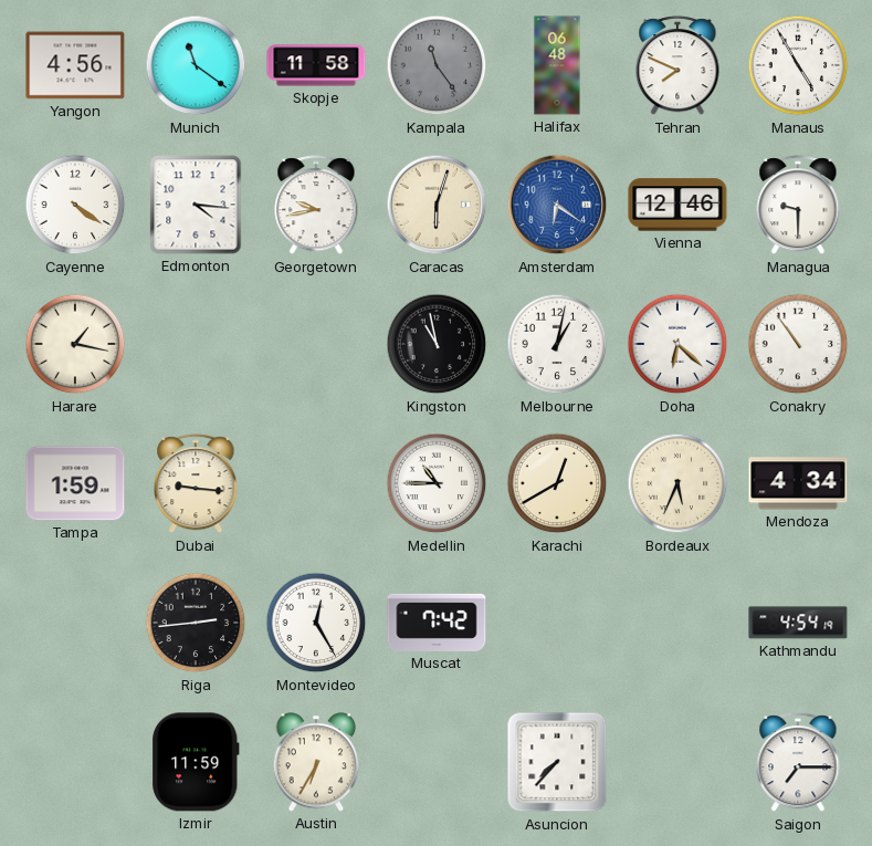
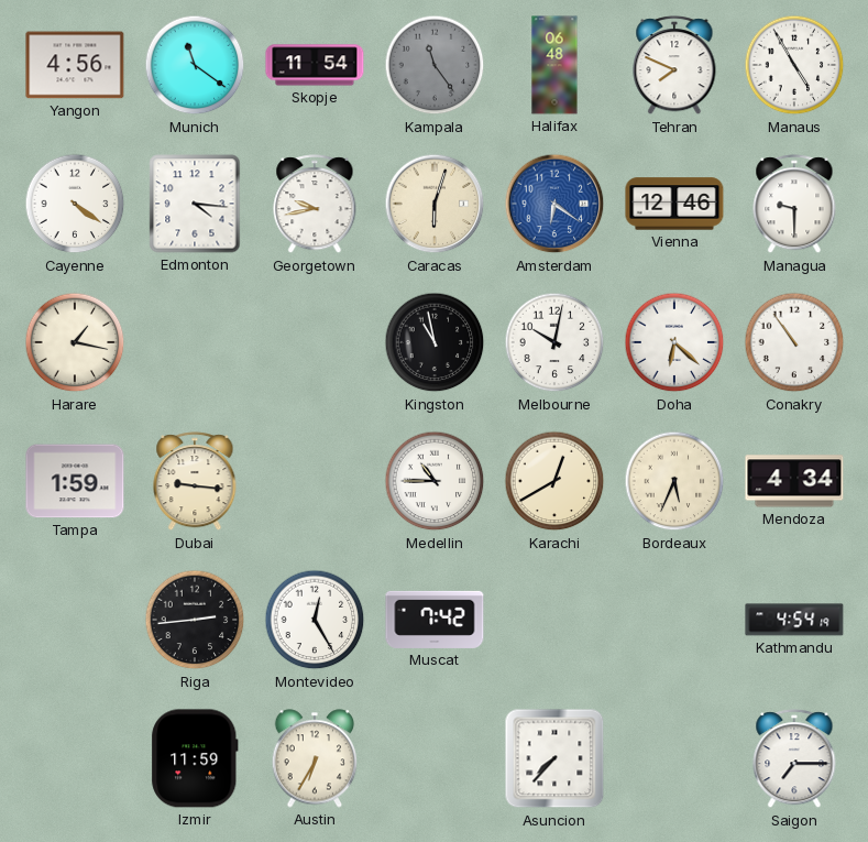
Skopje: 11:58 -> 11:54 (315, 65)
Melbourne: 1:02 -> 10:02 (554, 342)
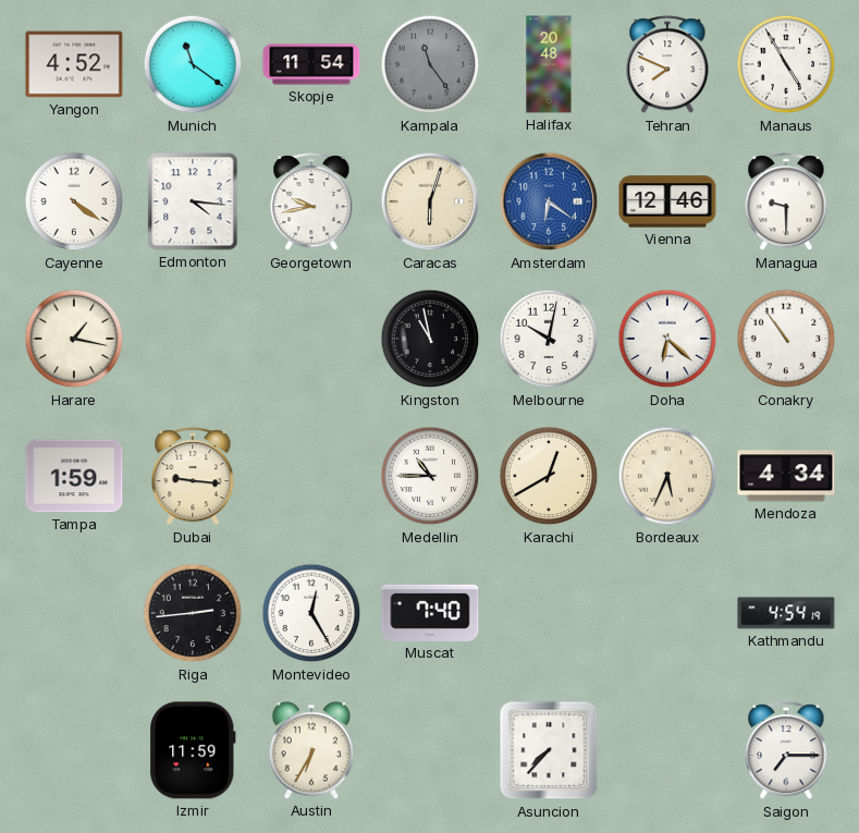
Yangon: 4:56 -> 4:52 (74, 64)
Halifax: 06:48 -> 20:48 (549, 64)
Muscat: 7:42 -> 7:40 (430, 613)
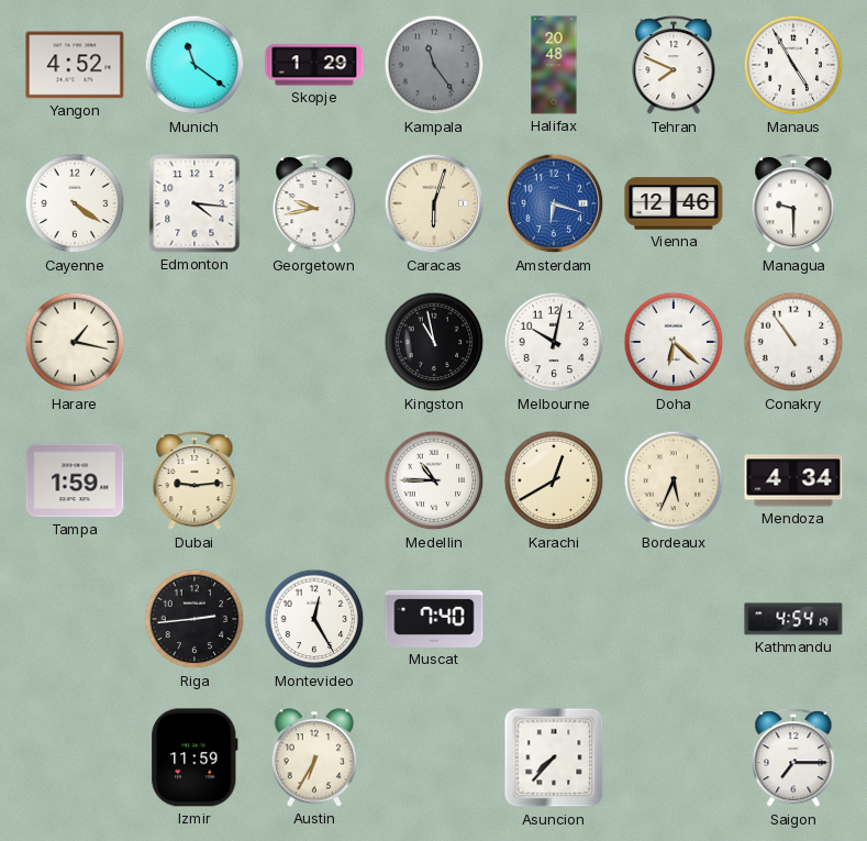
Skopje: 11:54 -> 1:29 (314, 65)
Amsterdam: 6:21 -> 6:18 (554, 203)
Dubai: 9:16 -> 9:14 (194, 482)
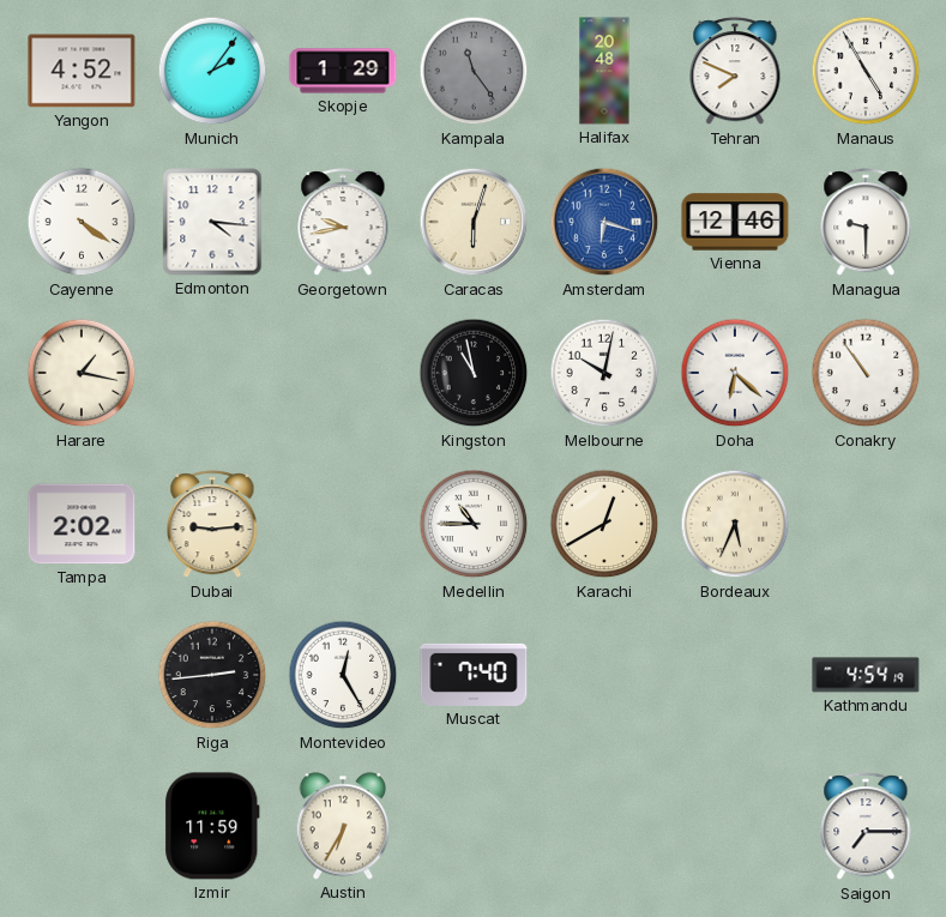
Munich: 11:21 -> 2:06 (212, 71)
Tampa: 1:59 -> 2:02 (82, 524)
Mendoza: 4:34 -> none (793, 480)
Asuncion: 7:37 -> none (554, 757)
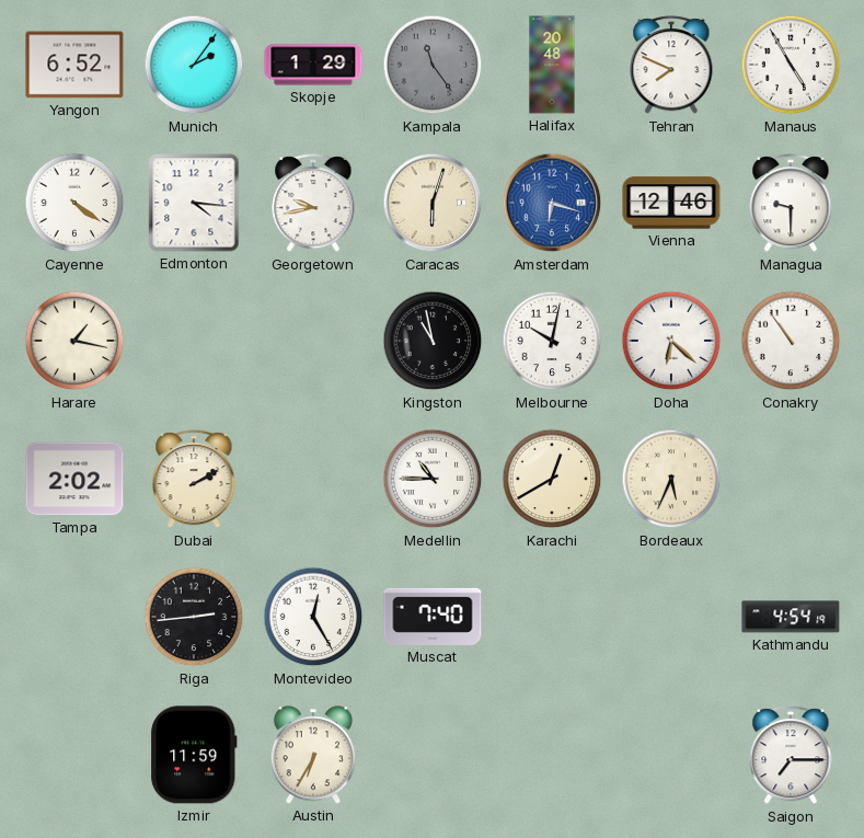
Yangon: 4:52 -> 6:52 (74, 65)
Dubai: 9:14 -> 2:10 (194, 480)
